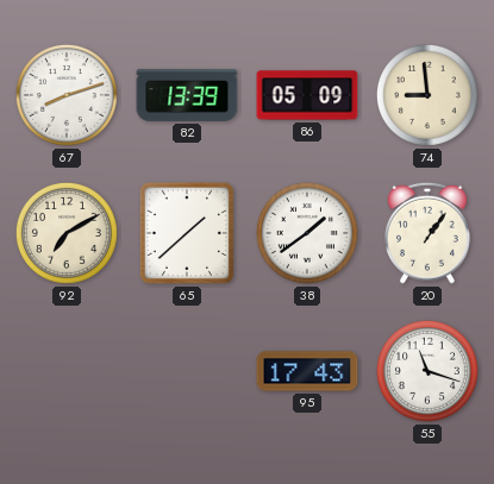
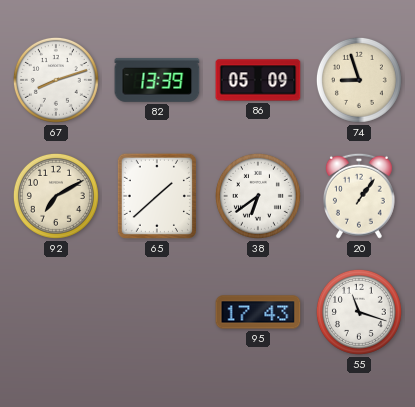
74: 8:59 -> 8:57 (359, 80)
38: 1:39 -> 6:39 (258, 196)
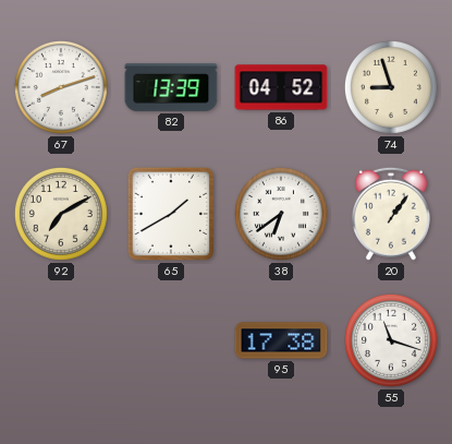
86: 05:09 -> 04:52 (281, 87)
65: 1:38 -> 1:40 (171, 214)
95: 17:43 -> 17:38 (281, 340)
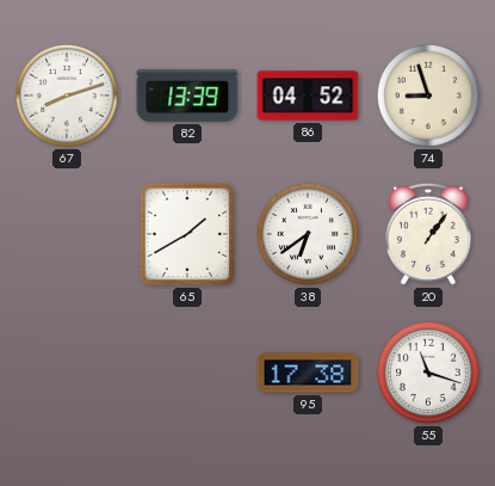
92: 7:10 -> none (61, 214)
